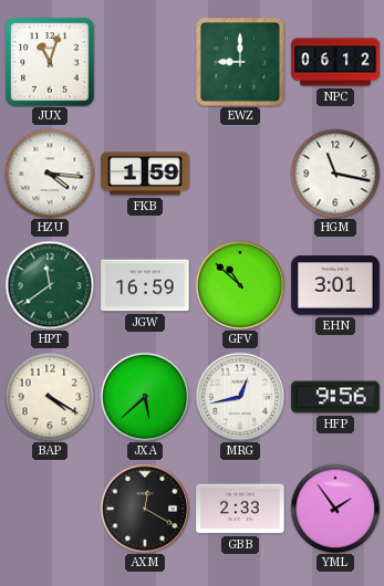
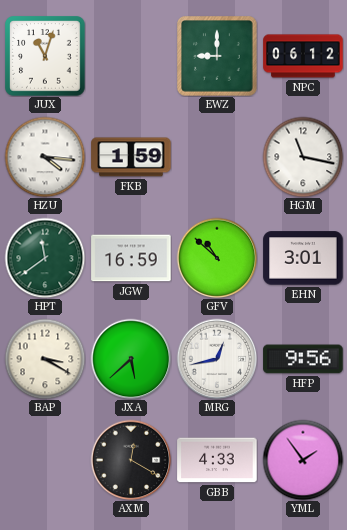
BAP: 4:20 -> 3:20 (45, 359)
GBB: 2:33 -> 4:33 (217, 460)
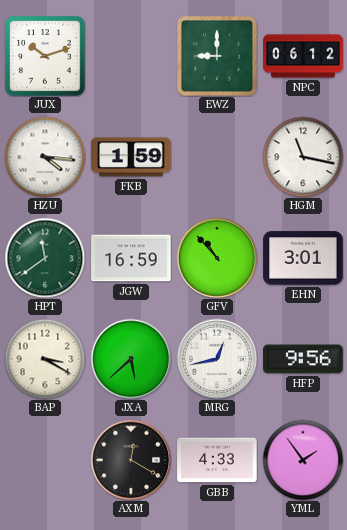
JUX: 11:03 -> 10:12 (45, 56)
GFV: 10:52 -> 10:53 (217, 258)
